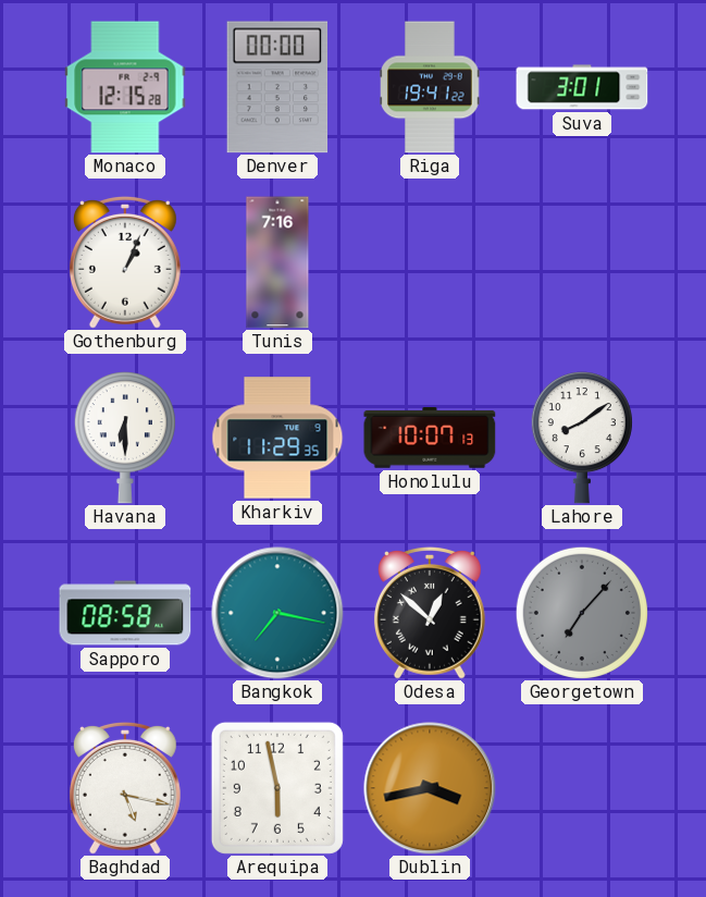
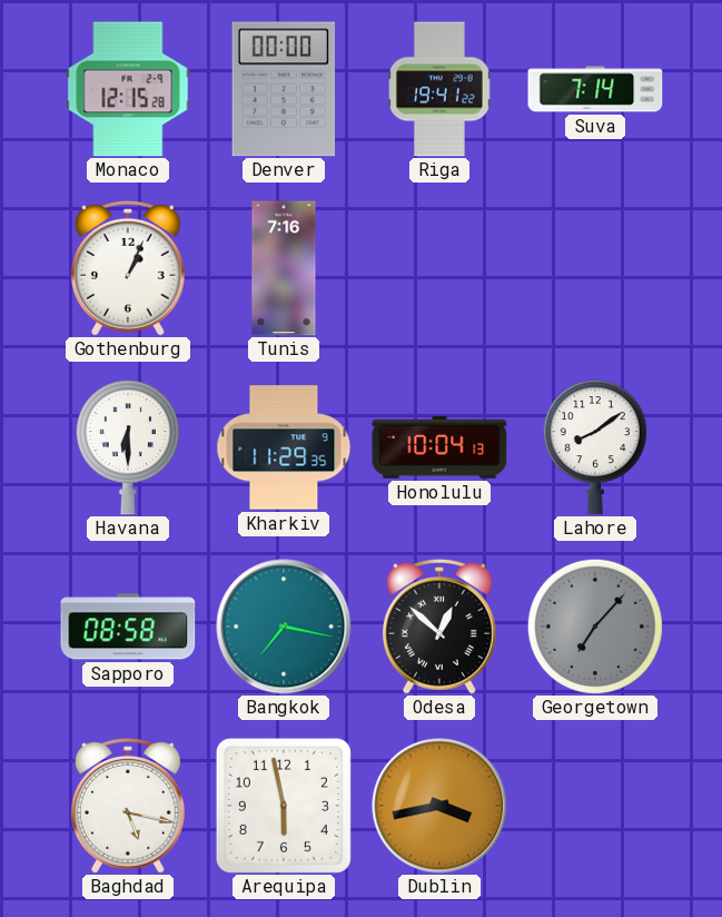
Suva: 3:01 -> 7:14 (595, 89)
Honolulu: 10:07 -> 10:04 (439, 448)
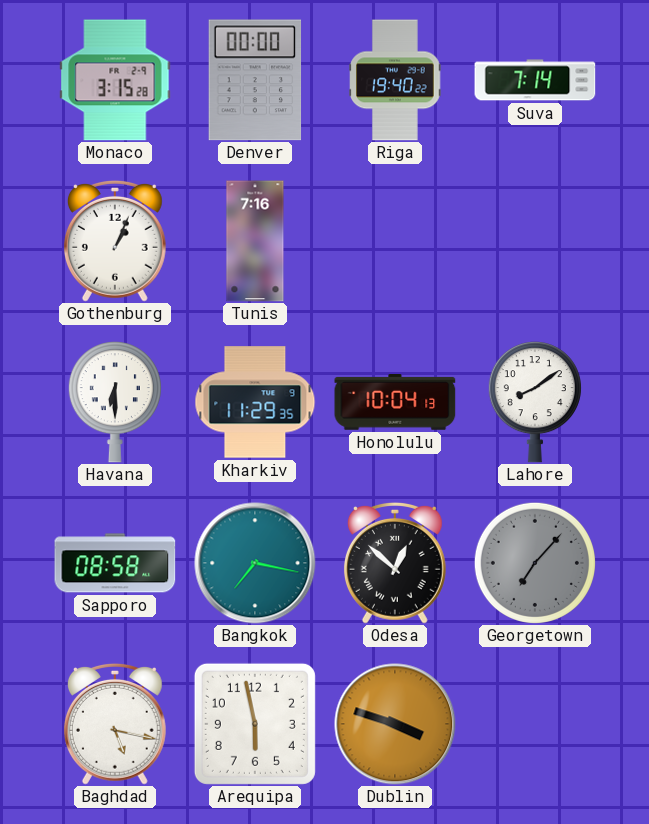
Monaco: 12:15 -> 3:15 (115, 80)
Riga: 19:41 -> 19:40 (395, 80)
Dublin: 3:43 -> 3:48 (395, 724)
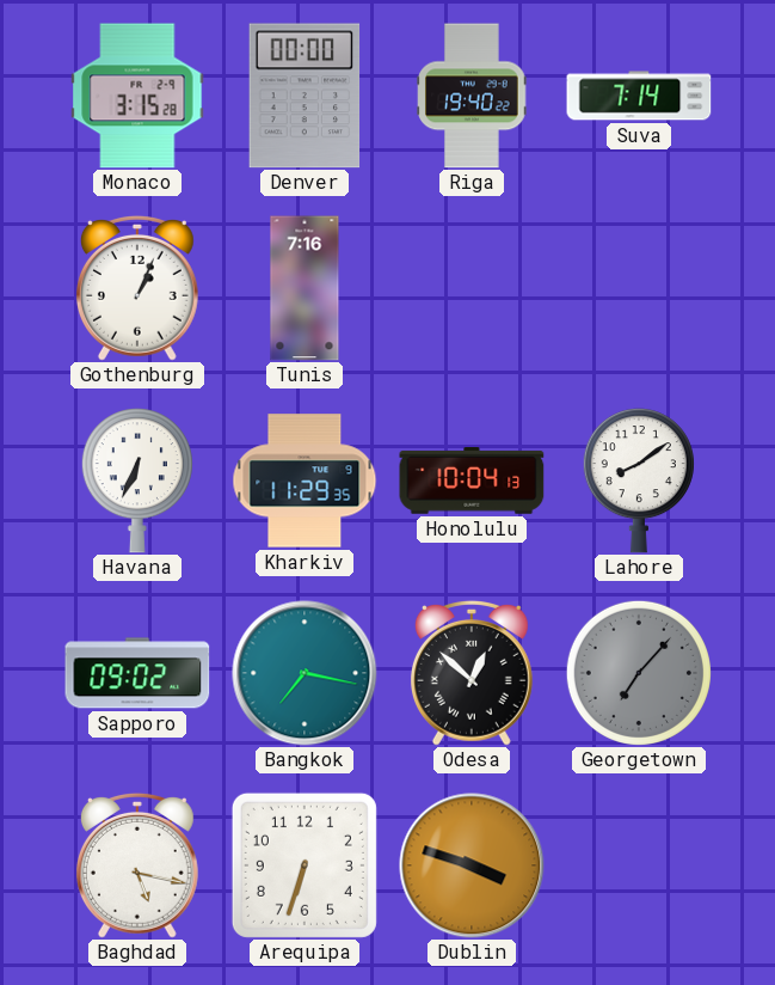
Havana: 6:30 -> 6:34 (137, 481)
Sapporo: 08:58 -> 09:02 (137, 673)
Arequipa: 5:58 -> 6:33 (305, 865)
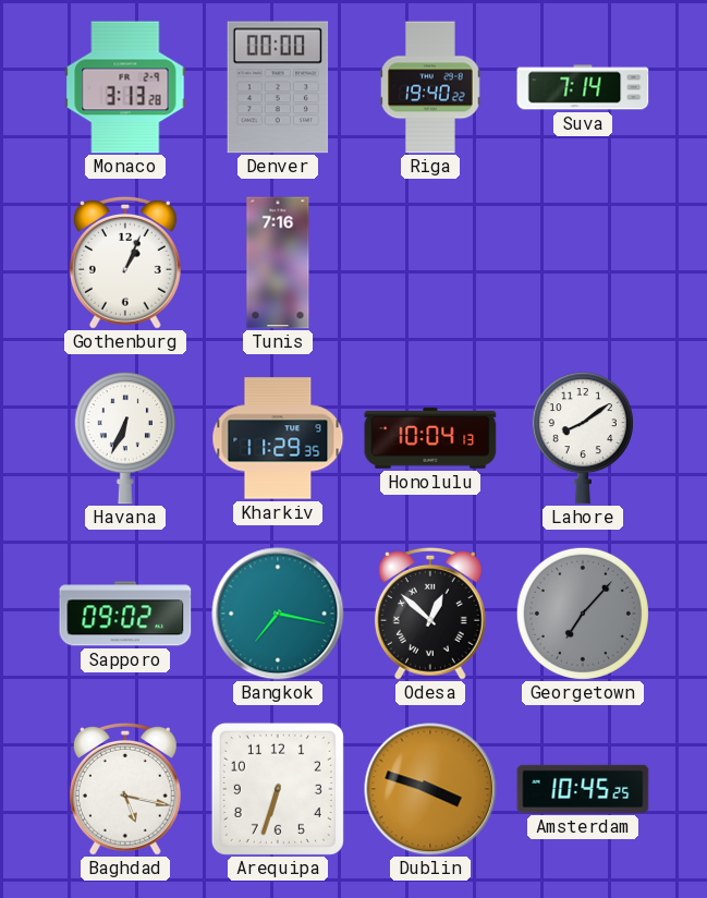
Monaco: 3:15 -> 3:13 (125, 87)
Amsterdam: none -> 10:45 (583, 789)
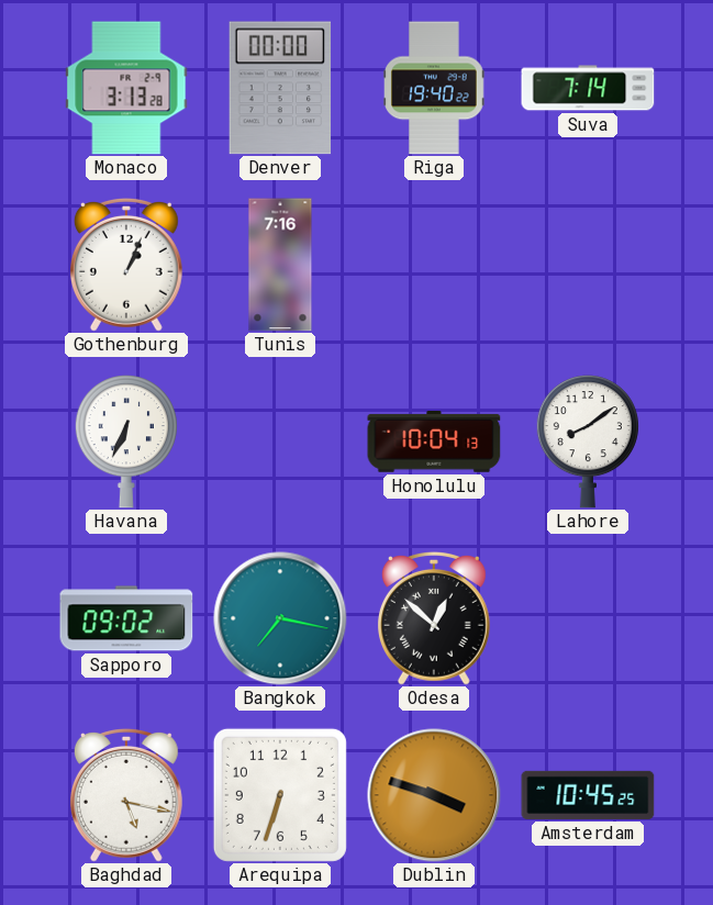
Kharkiv: 11:29 -> none (278, 438)
Georgetown: 7:07 -> none (583, 614)
